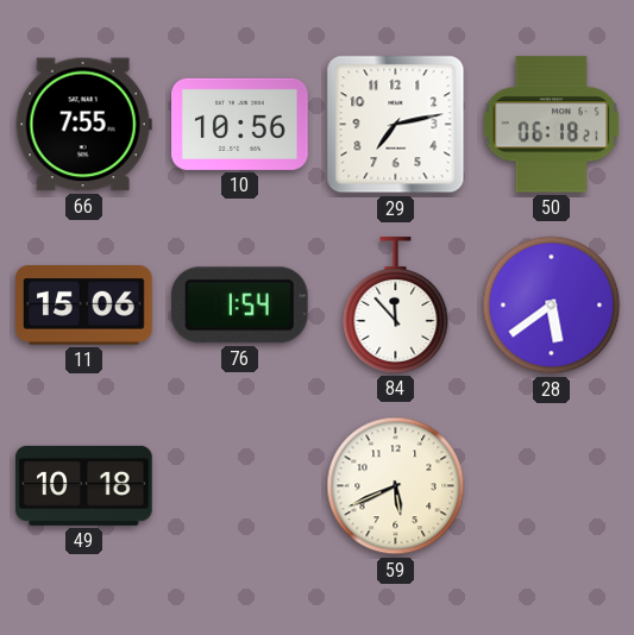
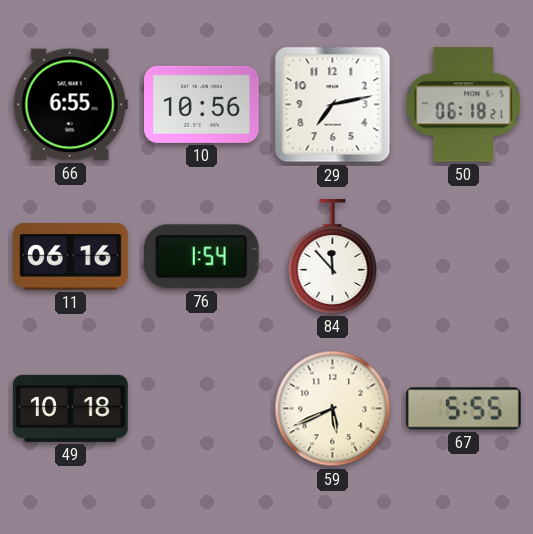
66: 7:55 -> 6:55 (70, 105)
11: 15:06 -> 06:16 (71, 257)
28: 5:39 -> none (552, 306)
67: none -> 5:55 (464, 409)
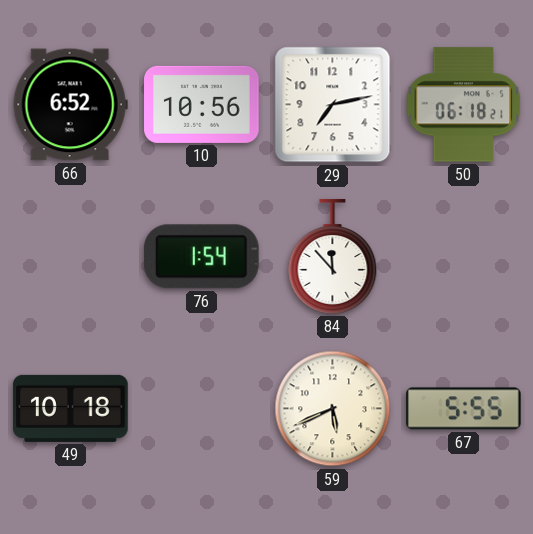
66: 6:55 -> 6:52 (70, 105)
11: 06:16 -> none (71, 257)
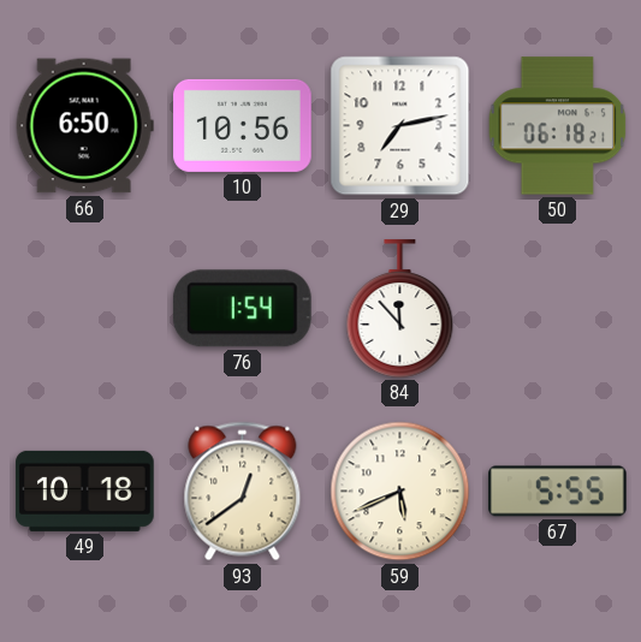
66: 6:52 -> 6:50 (84, 126)
93: none -> 12:39 (243, 492)
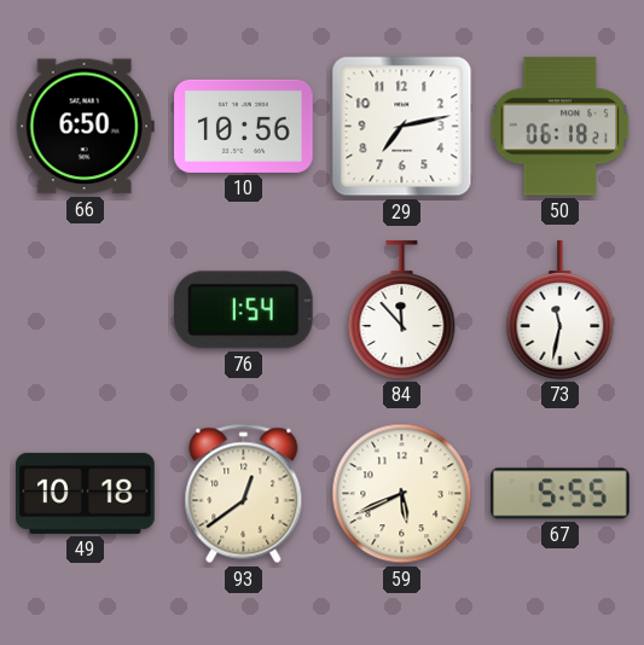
73: none -> 11:32 (561, 310)
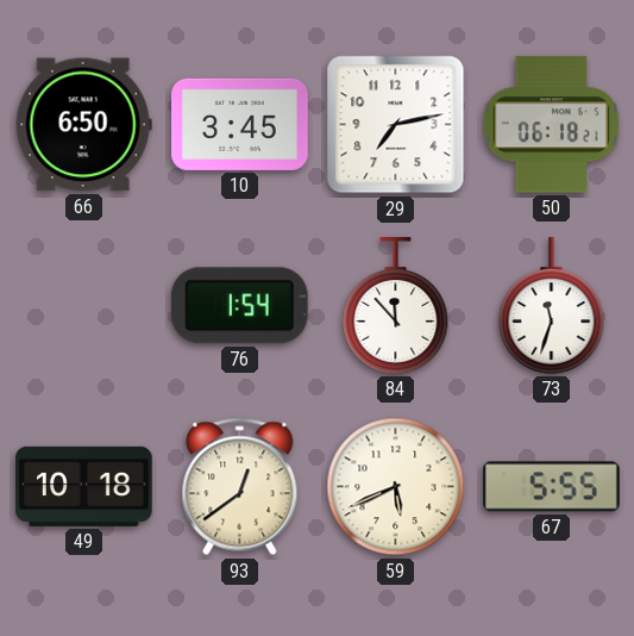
10: 10:56 -> 3:45 (240, 124)
73: 11:32 -> 11:33 (552, 306)
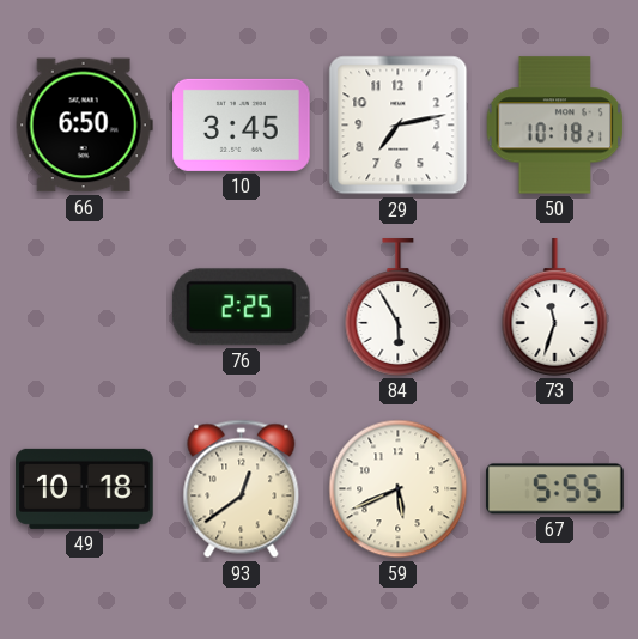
50: 06:18 -> 10:18 (555, 126)
76: 1:54 -> 2:25 (241, 308)
84: 11:53 -> 5:55 (399, 308)
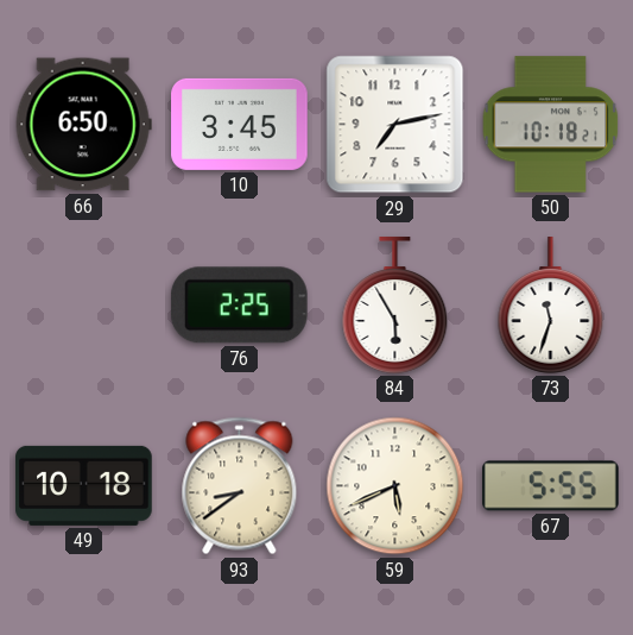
93: 12:39 -> 8:39 (240, 486)
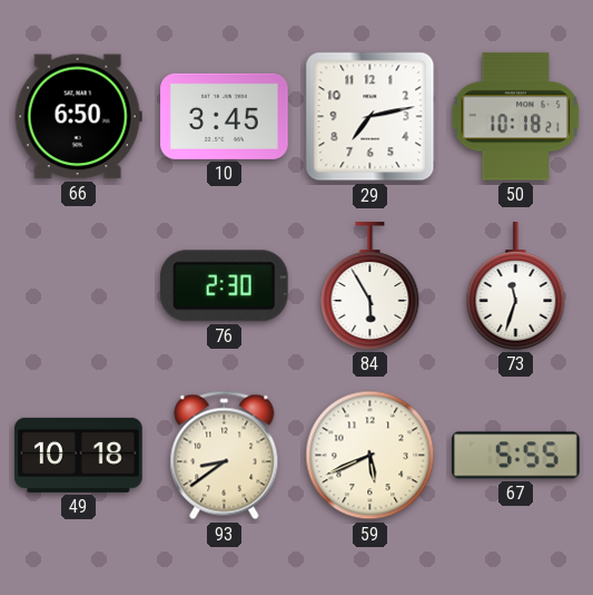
76: 2:25 -> 2:30 (224, 286)
